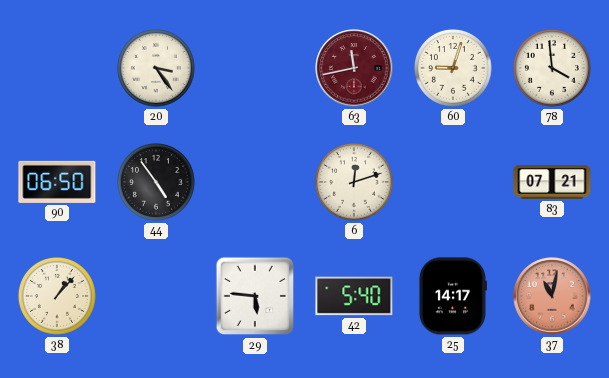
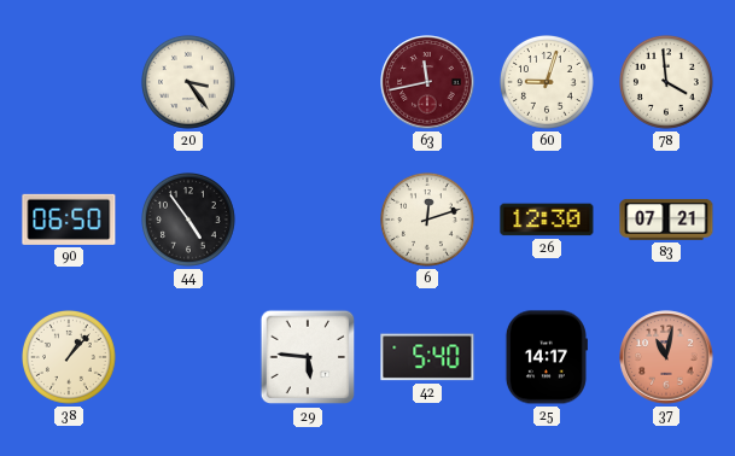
26: none -> 12:30 (547, 220)
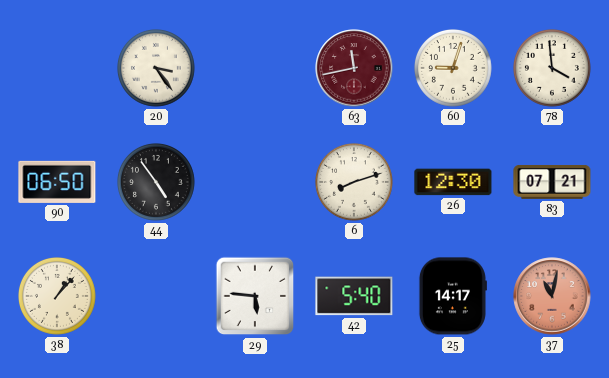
6: 12:12 -> 8:12 (355, 183)
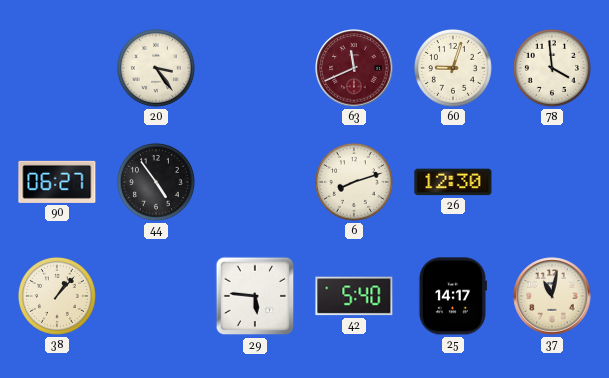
63: 11:43 -> 11:41 (354, 68)
90: 06:50 -> 06:27 (57, 182)
83: 07:21 -> none (552, 182)
37 dial: salmon -> cream (552, 296)
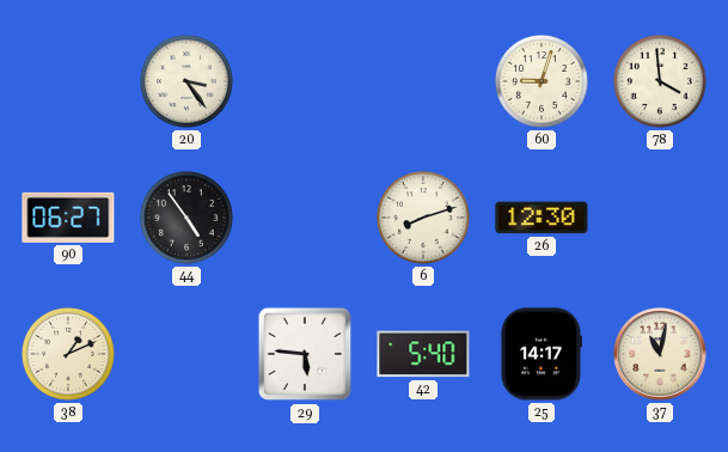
63: 11:41 -> none (354, 68)
38: 1:07 -> 1:11 (69, 355)
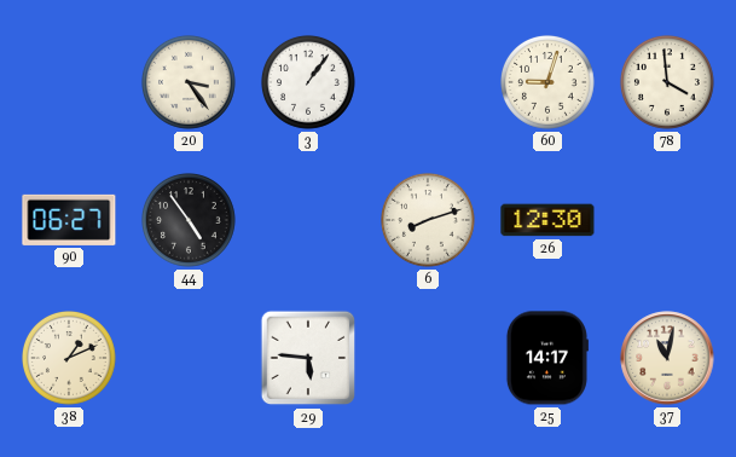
3: none -> 1:06 (309, 83)
42: 5:40 -> none (423, 354)
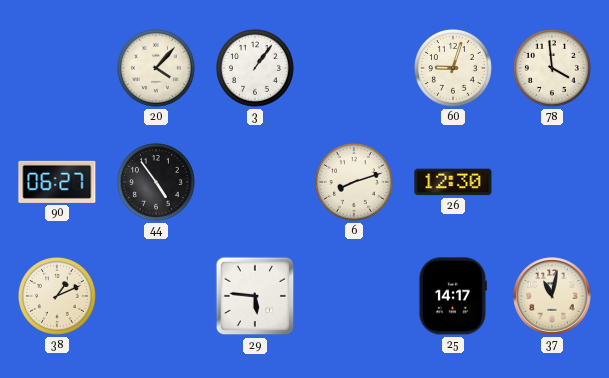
20: 3:24 -> 4:07 (157, 69)
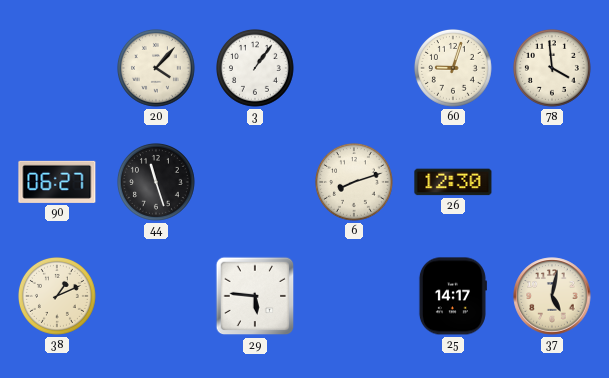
44: 4:54 -> 11:27 (157, 183)
37: 11:02 -> 5:02 (552, 296)
